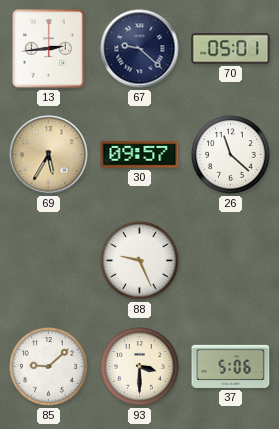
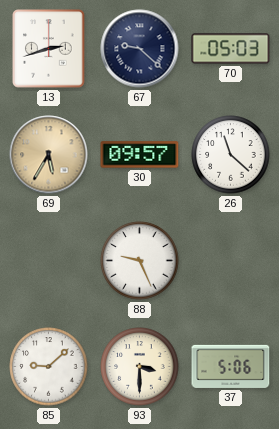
13: 2:44 -> 2:42 (49, 49)
70: 05:01 -> 05:03 (231, 49)
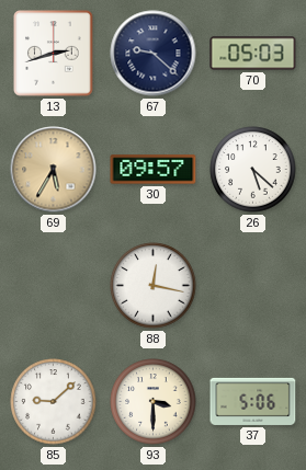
26: 11:22 -> 5:22 (253, 170)
88: 9:26 -> 12:17 (154, 286)
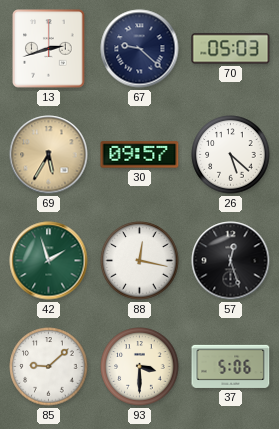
42: none -> 1:57 (49, 261)
57: none -> 12:27 (231, 261)
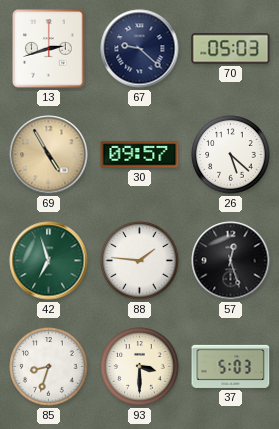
69: 5:35 -> 4:55 (49, 155)
42: 1:57 -> 6:57 (49, 261)
88: 12:17 -> 1:46 (140, 261)
85: 9:08 -> 8:33 (49, 367)
37: 5:06 -> 5:03 (231, 366)
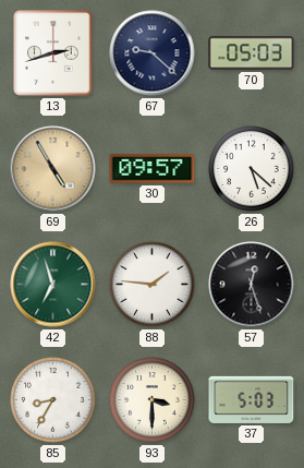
85: 8:33 -> 8:35 (53, 400)
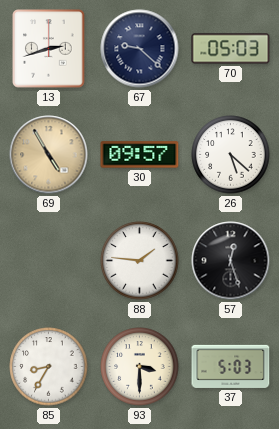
42: 6:57 -> none (53, 285)
